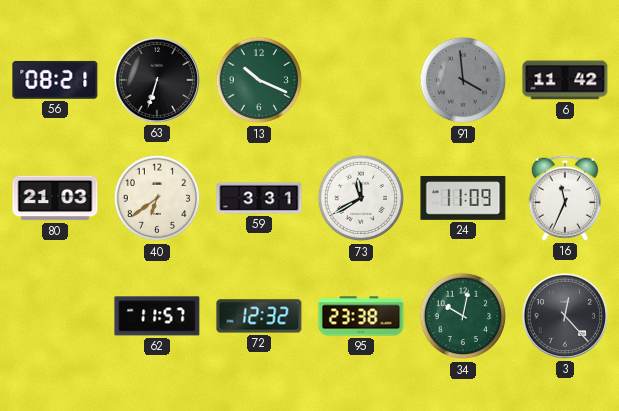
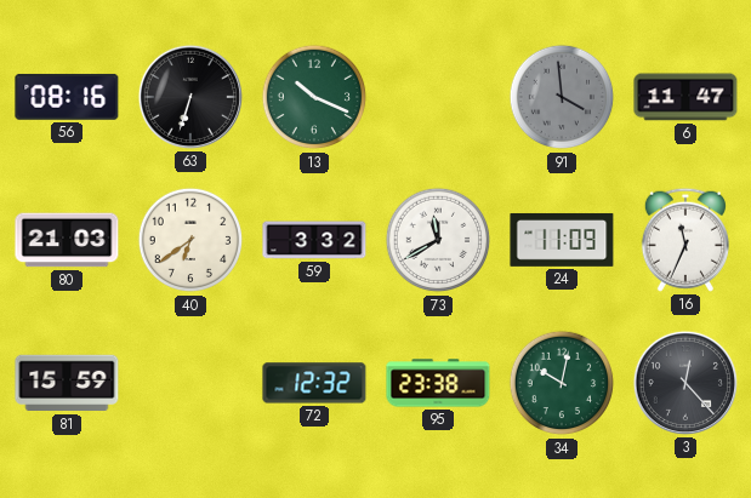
56: 08:21 -> 08:16 (67, 97)
6: 11:42 -> 11:47 (685, 97)
59: 3:31 -> 3:32 (314, 240)
81: none -> 15:59 (67, 383)
62: 11:57 -> none (157, 316)
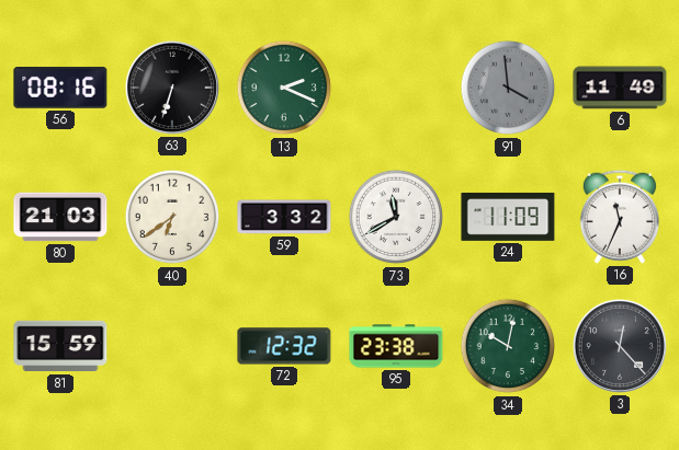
13: 10:19 -> 2:19 (284, 88)
6: 11:47 -> 11:49 (620, 88)
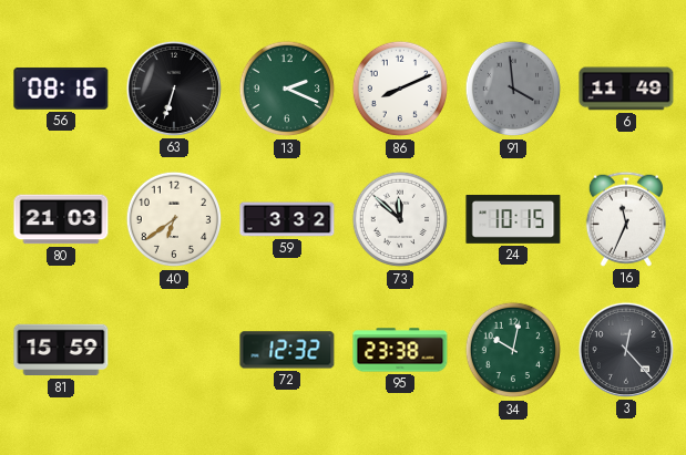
86: none -> 8:11 (400, 89)
73: 11:40 -> 11:52 (400, 219)
24: 11:09 -> 10:15 (513, 219)
